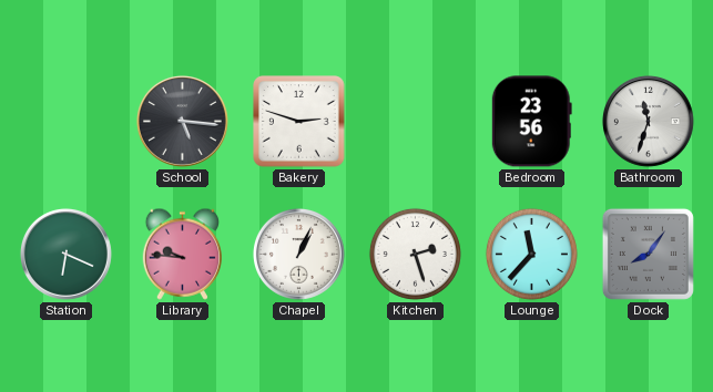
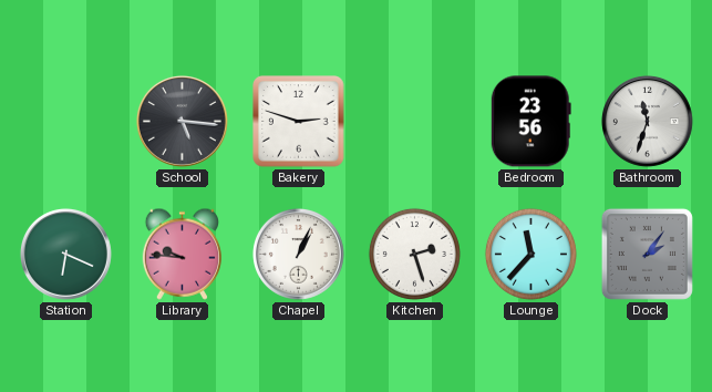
Dock: 8:06 -> 2:06 (647, 254)
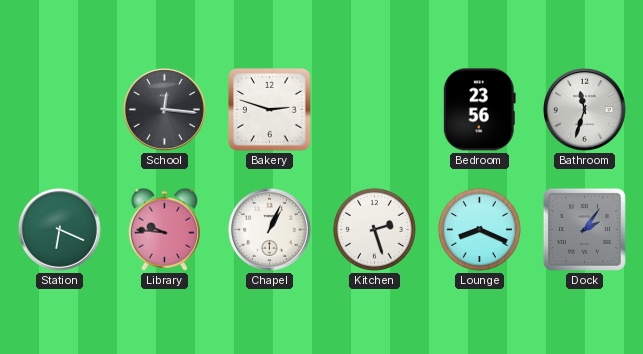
School: 5:16 -> 12:16 (164, 109)
Lounge: 11:37 -> 8:19 (479, 229)
